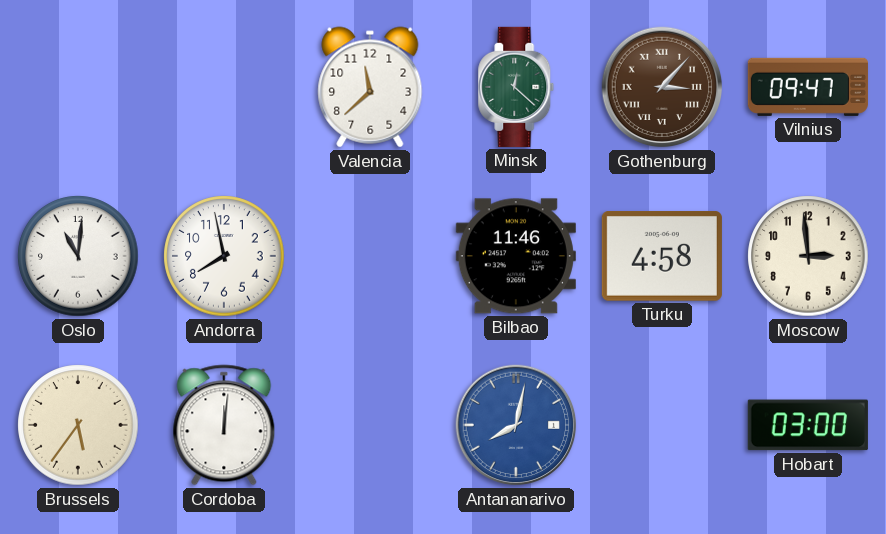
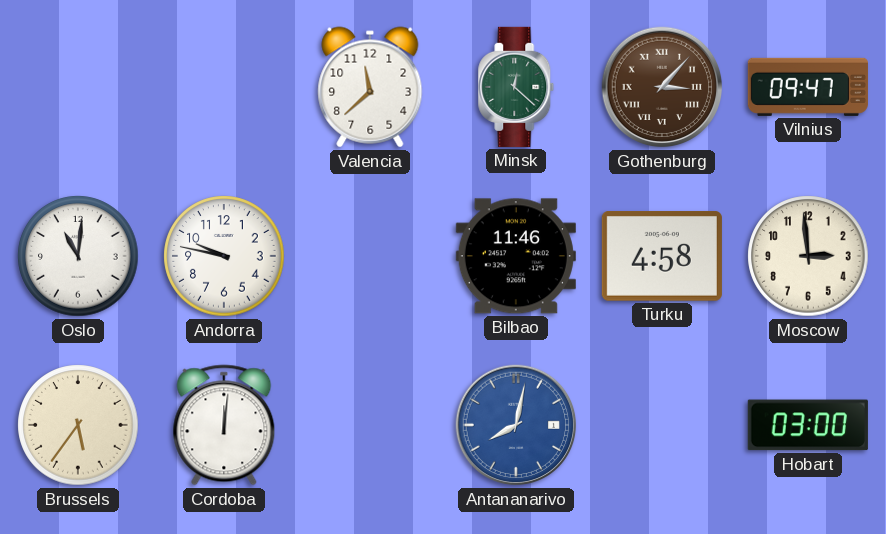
Andorra: 7:58 -> 9:47 (224, 256)
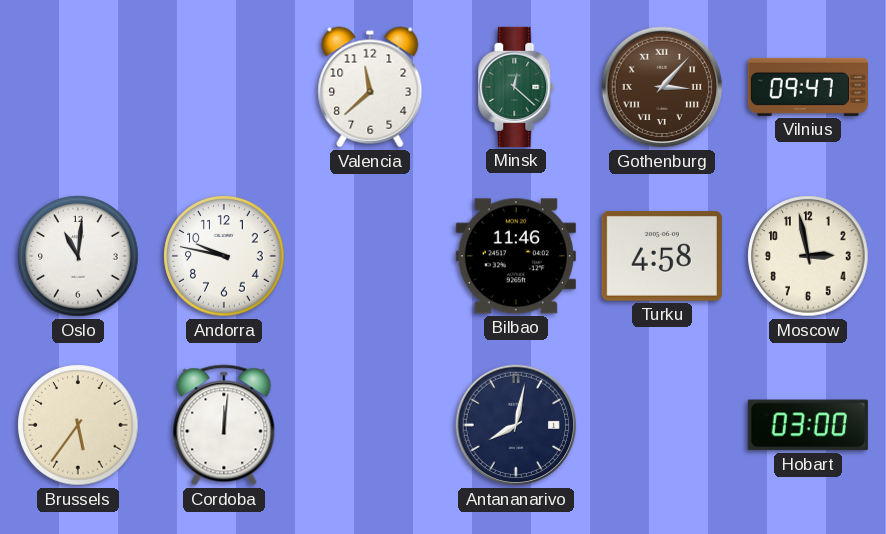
Moscow: 2:59 -> 2:58 (808, 256)
Antananarivo dial: blue -> navy (516, 425)
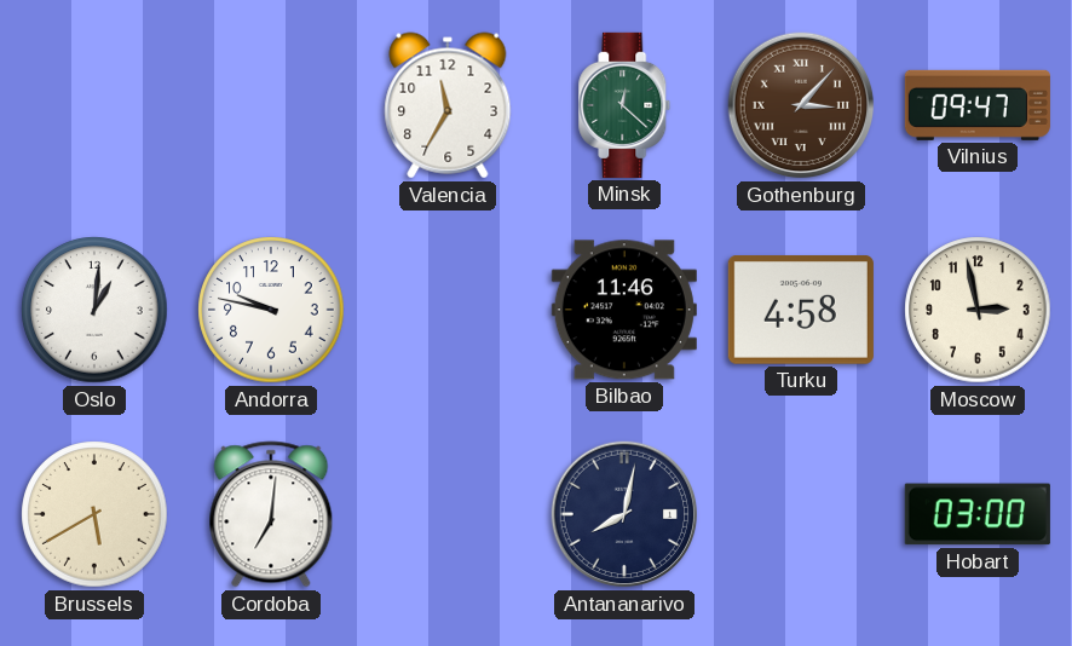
Valencia: 11:38 -> 11:35 (448, 105)
Oslo: 11:01 -> 1:01 (94, 310)
Brussels: 5:36 -> 5:40 (94, 514)
Cordoba: 12:01 -> 7:01 (271, 514)
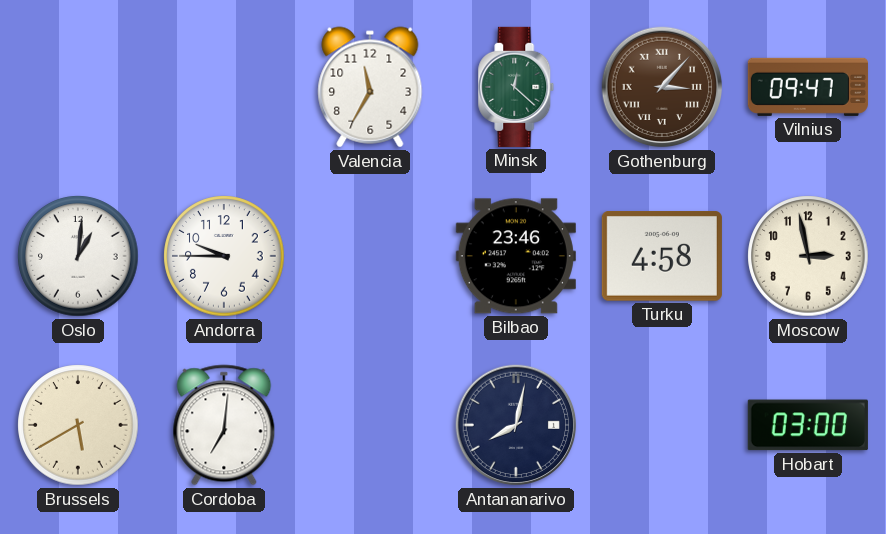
Andorra: 9:47 -> 9:45 (224, 256)
Bilbao: 11:46 -> 23:46 (516, 256)
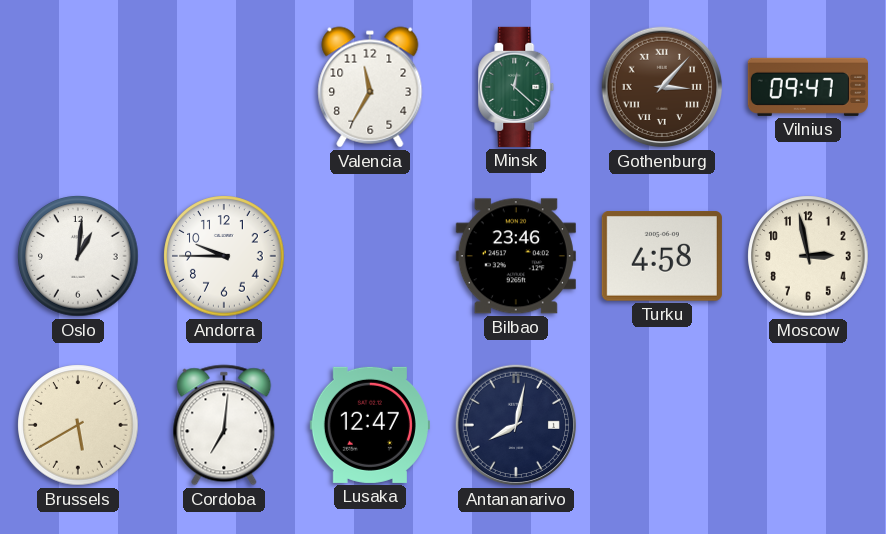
Lusaka: none -> 12:47 (370, 425)
Hobart: 03:00 -> none (808, 425)
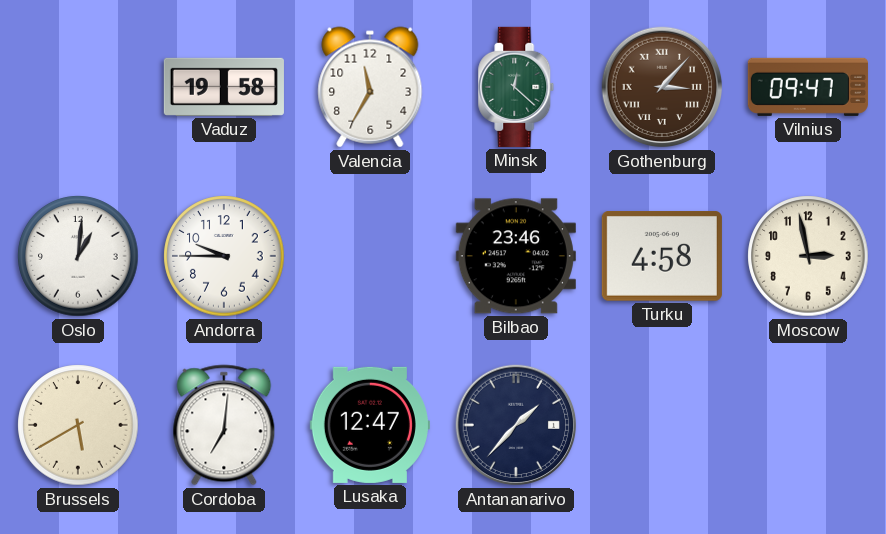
Vaduz: none -> 19:58 (224, 87)
Antananarivo: 8:02 -> 1:37 (516, 425)
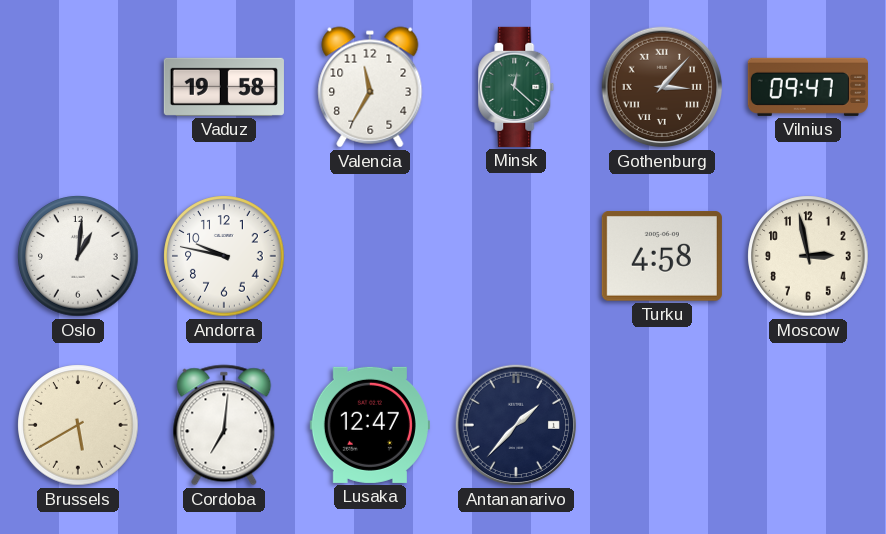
Andorra: 9:45 -> 9:47 (224, 256)
Bilbao: 23:46 -> none (516, 256)
